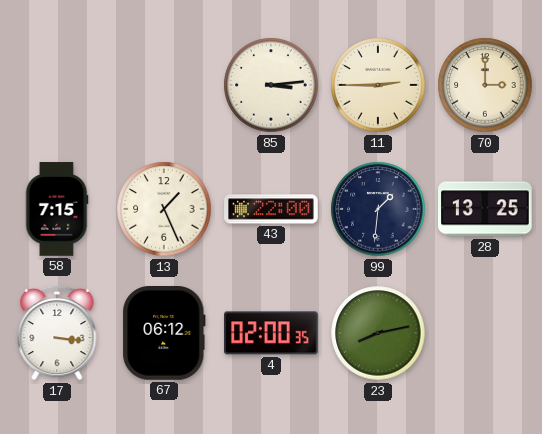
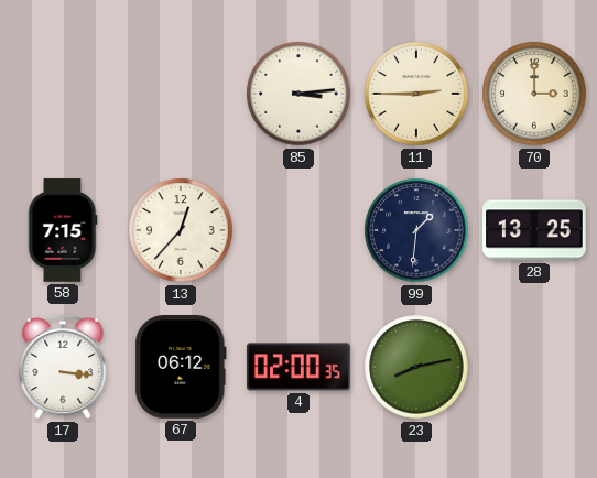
13: 1:26 -> 12:37 (181, 230)
43: 22:00 -> none (271, 209)
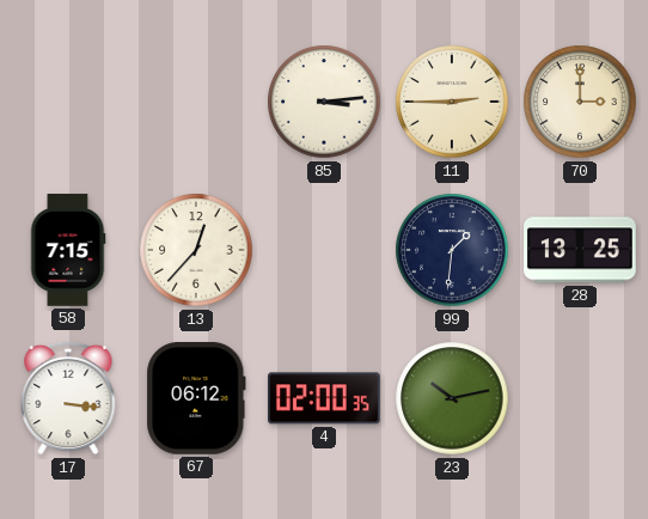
23: 8:13 -> 10:13 (452, 398)
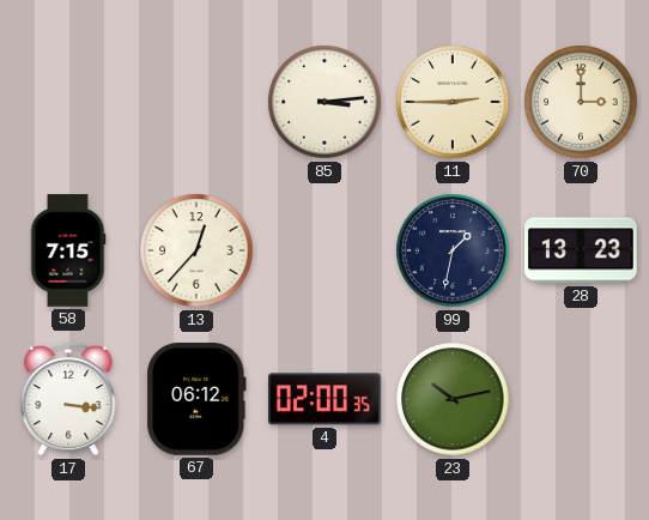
99: 1:31 -> 1:32 (453, 250)
28: 13:25 -> 13:23 (581, 250)
